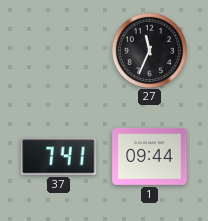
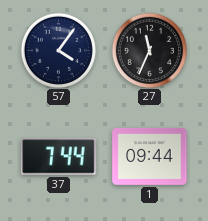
57: none -> 4:06 (58, 50)
37: 7:41 -> 7:44 (59, 157)
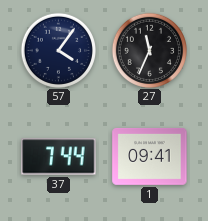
1: 09:44 -> 09:41 (150, 156)
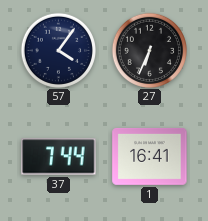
27: 11:34 -> 6:34 (149, 50)
1: 09:41 -> 16:41 (150, 156)
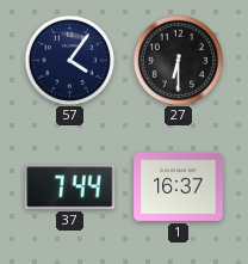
27: 6:34 -> 6:30 (178, 60)
1: 16:41 -> 16:37 (179, 186)
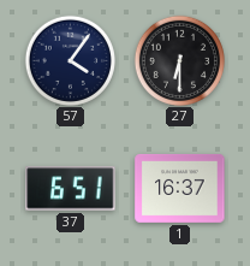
37: 7:44 -> 6:51 (71, 189)
